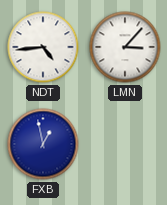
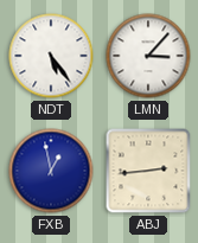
NDT: 4:44 -> 5:24 (51, 56)
ABJ: none -> 2:44 (148, 171)
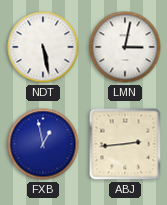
NDT: 5:24 -> 5:28 (43, 47)
LMN: 3:07 -> 3:02 (125, 47)
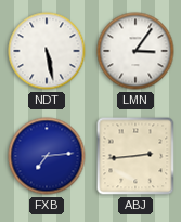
LMN: 3:02 -> 3:06 (135, 51)
FXB: 12:58 -> 7:14 (47, 156)
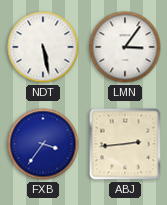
FXB: 7:14 -> 3:36 (43, 144)
